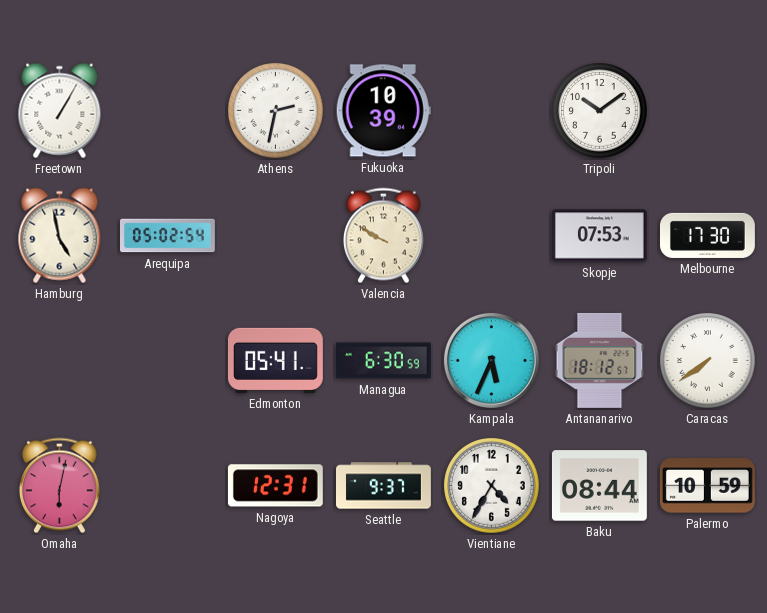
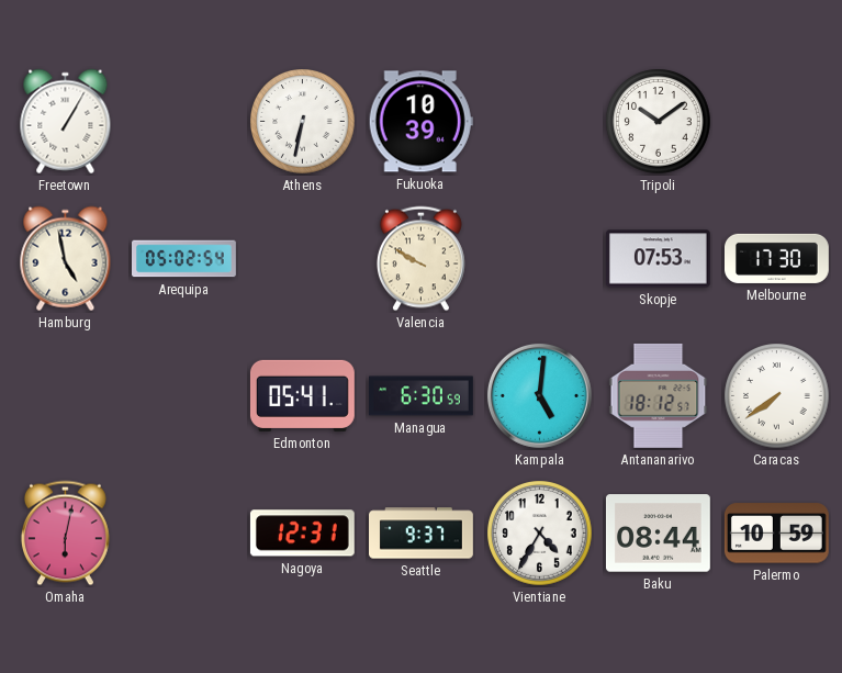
Athens: 2:32 -> 6:32 (303, 122)
Kampala: 5:34 -> 5:01 (539, 395)
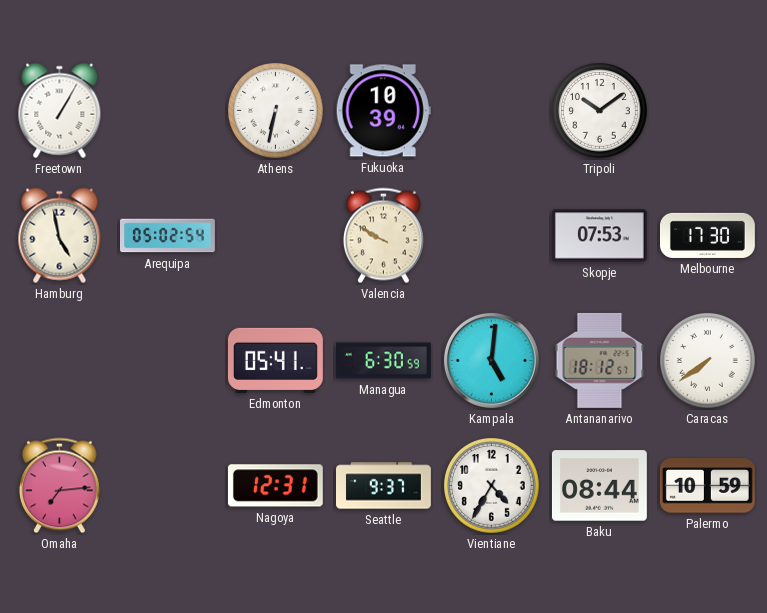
Omaha: 6:02 -> 7:14 (59, 486)
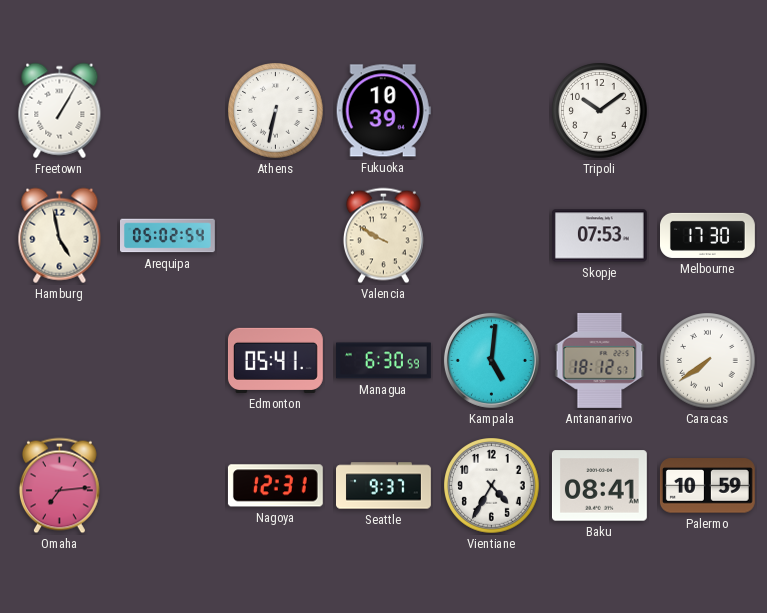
Baku: 08:44 -> 08:41 (599, 486)
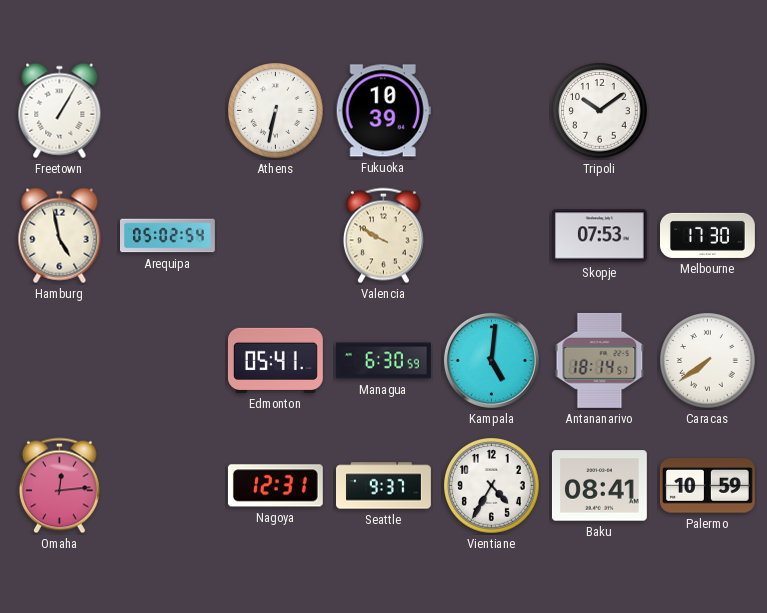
Antananarivo: 18:12 -> 18:14 (600, 360)
Omaha: 7:14 -> 12:14 (59, 486)
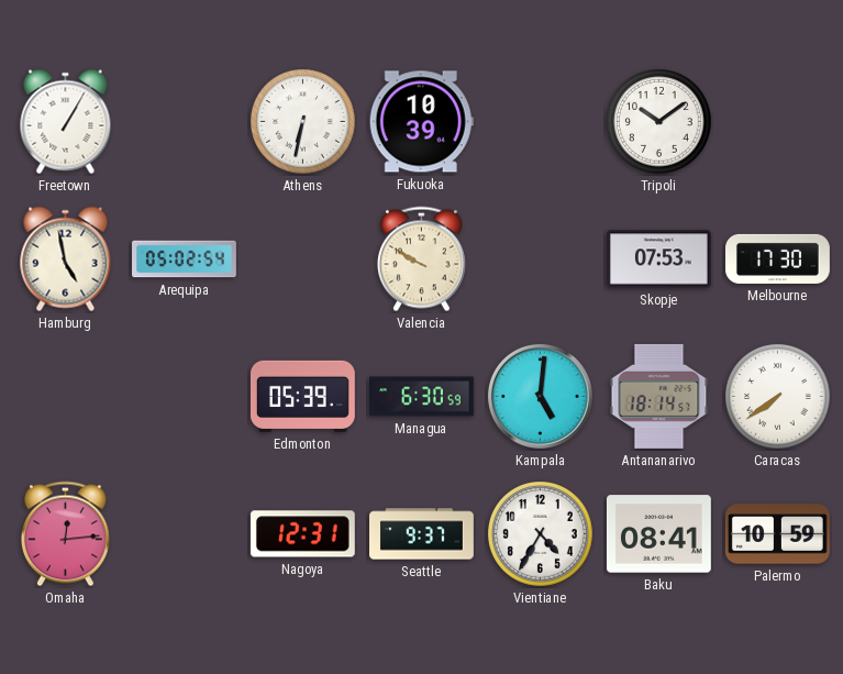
Edmonton: 05:41 -> 05:39 (302, 396)
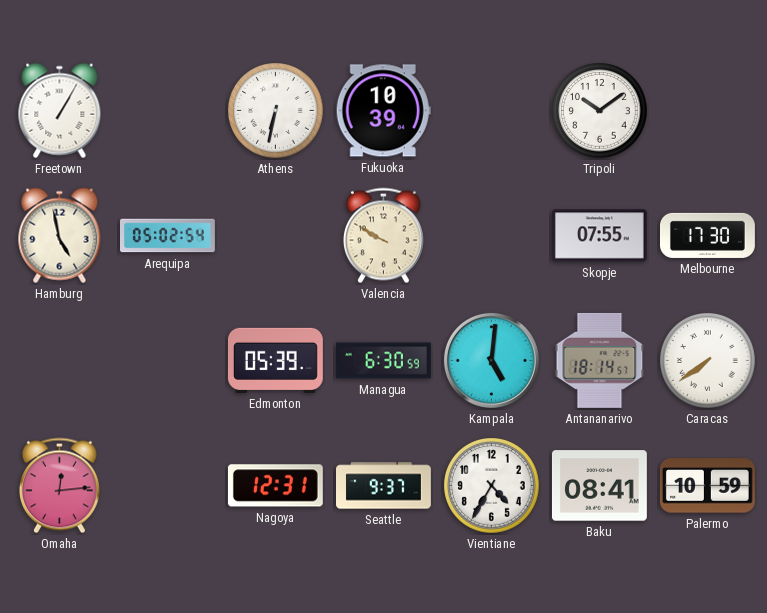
Skopje: 07:53 -> 07:55 (599, 236)
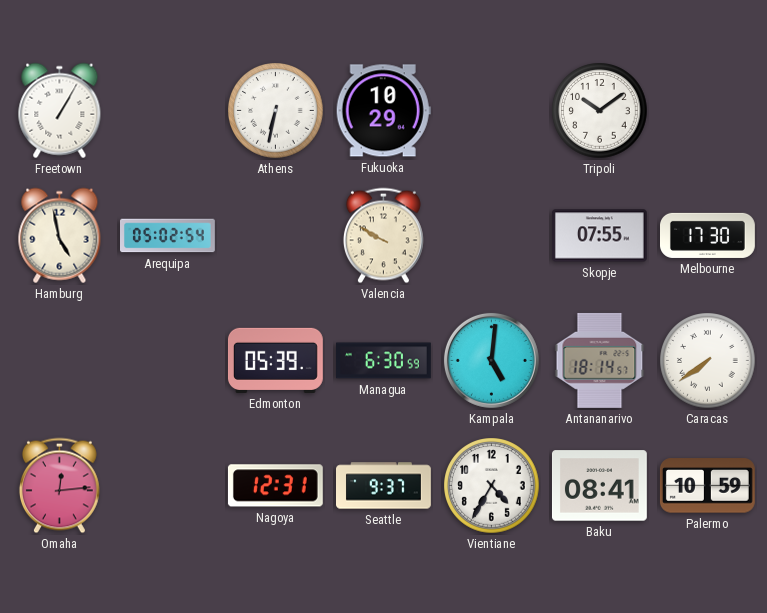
Fukuoka: 10:39 -> 10:29 (383, 111)
